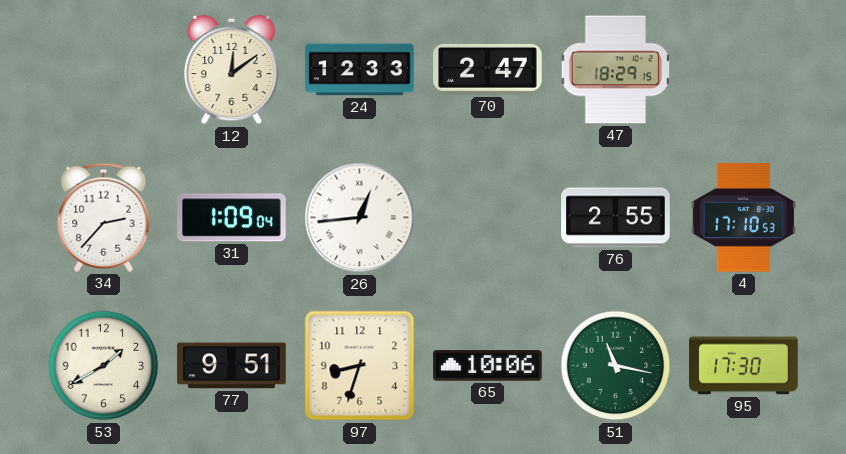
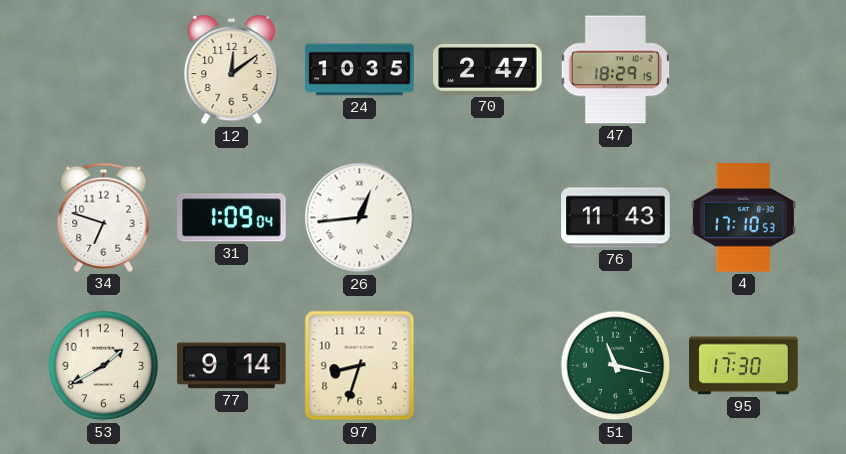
24: 12:33 -> 10:35 (360, 70)
34: 2:37 -> 6:48 (104, 217)
76: 2:55 -> 11:43 (616, 218)
77: 9:51 -> 9:14 (232, 366)
65: 10:06 -> none (488, 366)
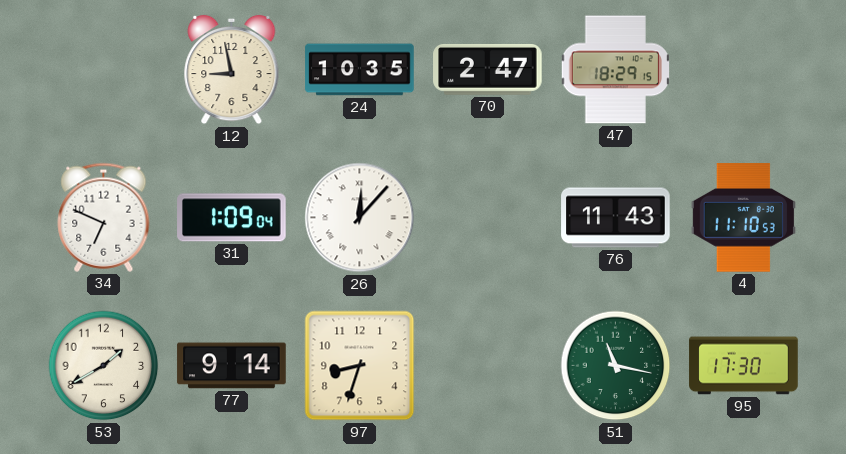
12: 12:09 -> 8:58 (232, 70)
34: 6:48 -> 6:49 (104, 217)
26: 12:44 -> 12:07 (360, 218)
4: 17:10 -> 11:10 (743, 218)
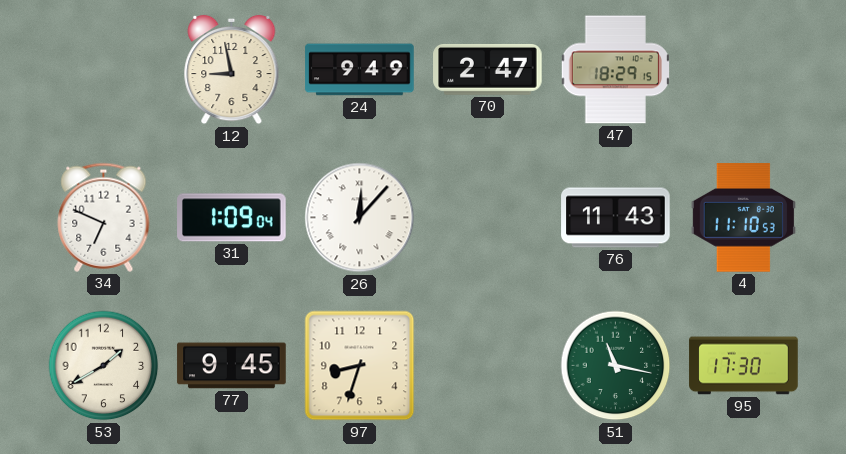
24: 10:35 -> 9:49 (360, 70)
77: 9:14 -> 9:45 (232, 366)
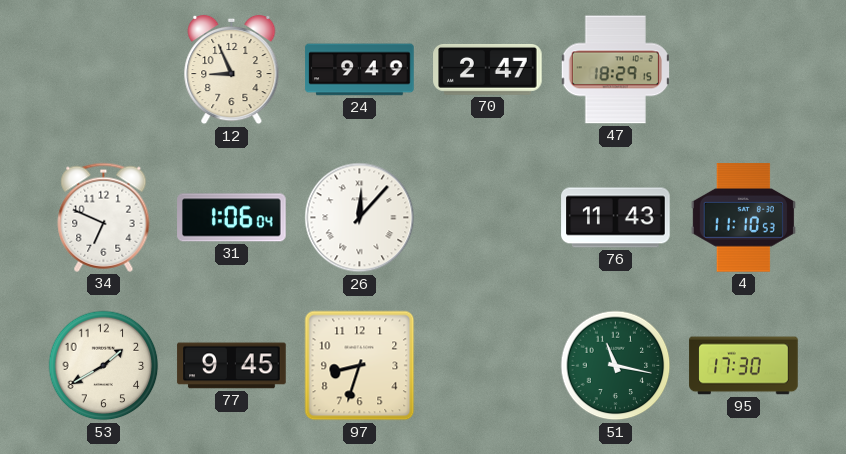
12: 8:58 -> 8:56 (232, 70)
31: 1:09 -> 1:06 (232, 218)
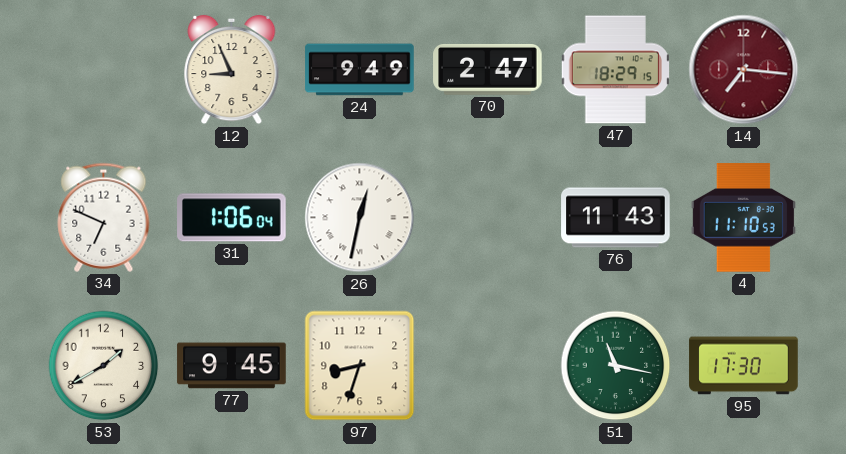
14: none -> 7:16 (744, 70)
26: 12:07 -> 12:32 (360, 218)
